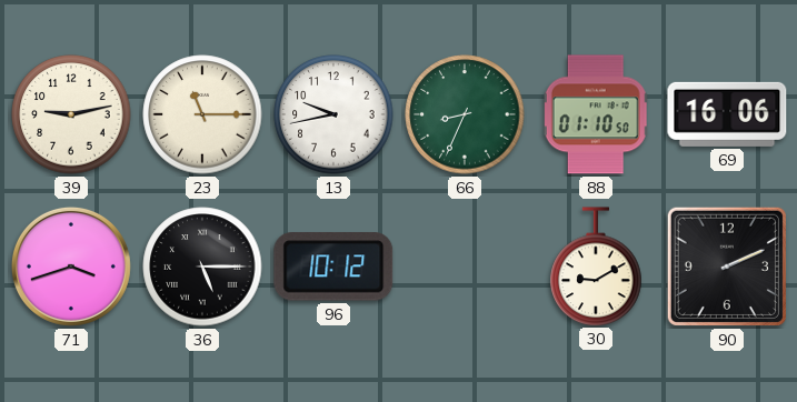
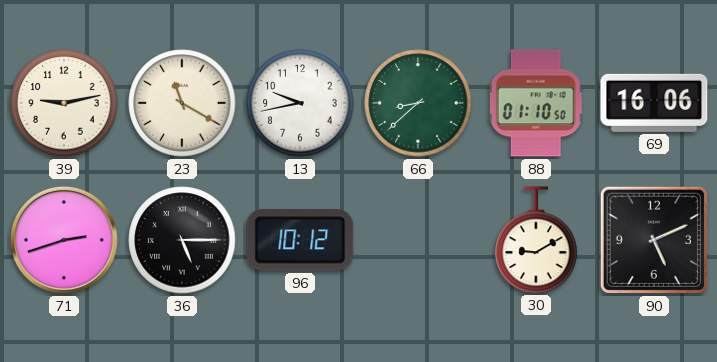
23: 11:15 -> 11:20 (182, 103)
66: 8:34 -> 8:38 (418, 103)
71: 3:42 -> 2:42 (64, 240)
90: 2:11 -> 5:11 (654, 240)
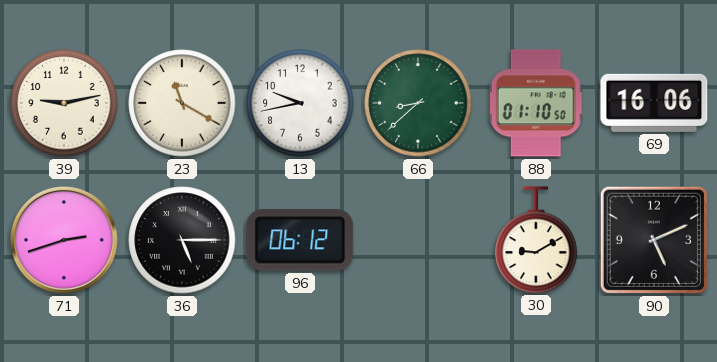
96: 10:12 -> 06:12 (300, 240)
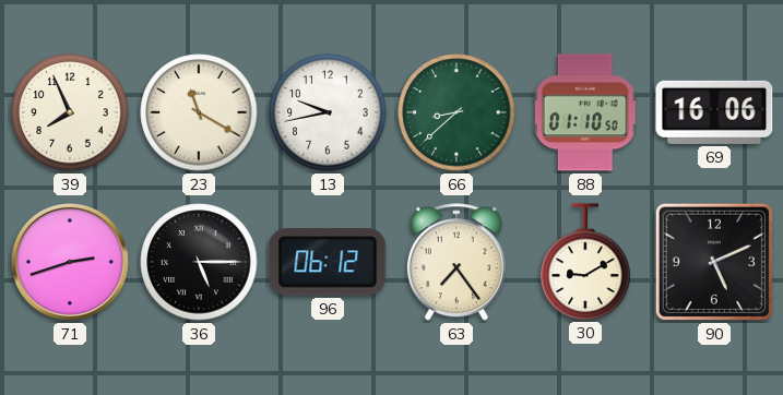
39: 9:13 -> 7:56 (70, 112)
63: none -> 7:24 (456, 263)
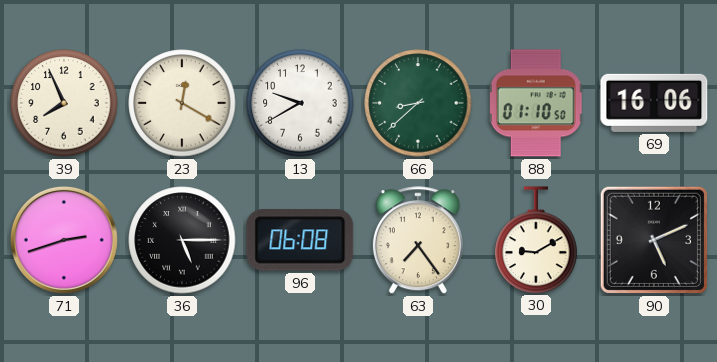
23: 11:20 -> 12:20 (182, 103)
13: 9:43 -> 9:40 (300, 103)
96: 06:12 -> 06:08 (300, 240)
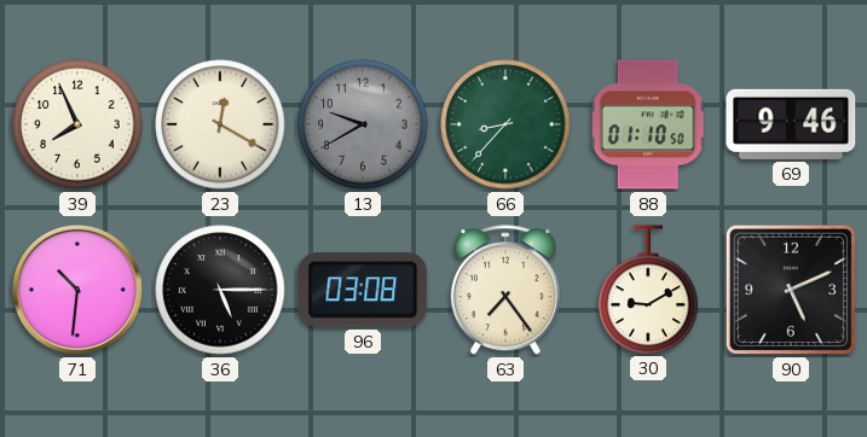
13 dial: white -> grey (363, 124)
66: 8:38 -> 8:37 (505, 124)
69: 16:06 -> 9:46 (791, 124)
71: 2:42 -> 10:31 (77, 290)
96: 06:08 -> 03:08 (363, 290)
